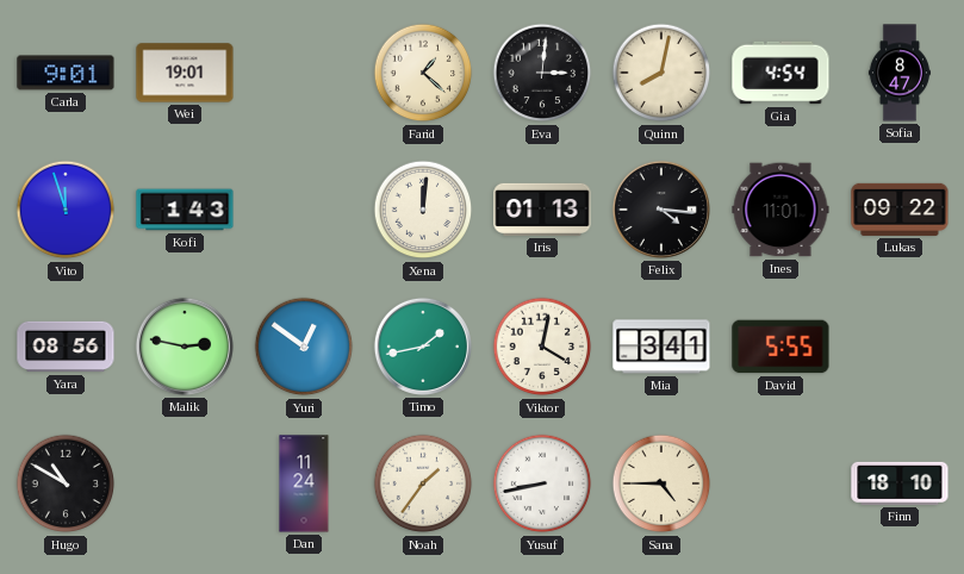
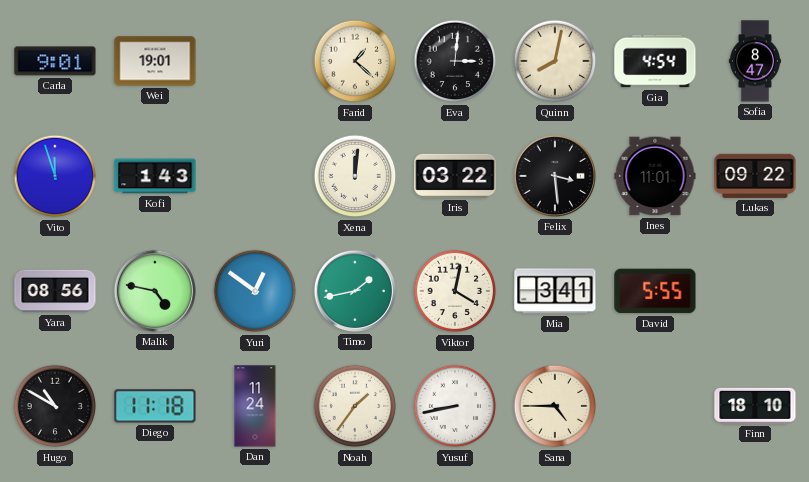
Iris: 01:13 -> 03:22 (455, 176)
Felix: 4:16 -> 3:29 (555, 176)
Malik: 2:47 -> 4:47 (155, 291)
Diego: none -> 11:18 (155, 406)
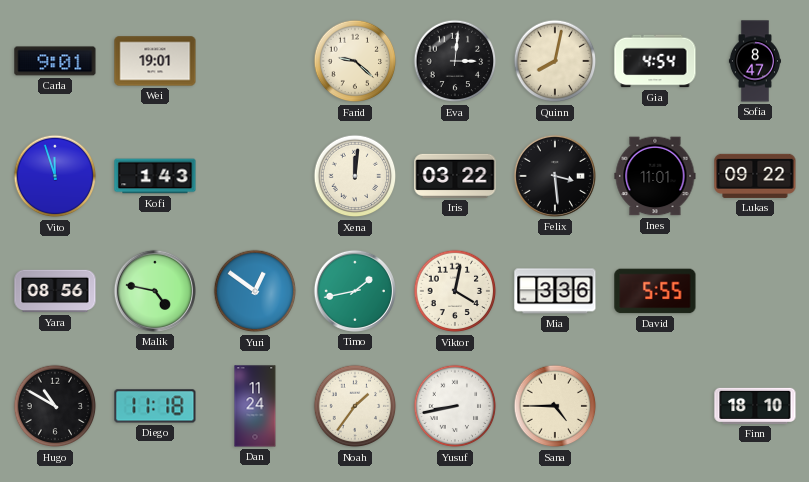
Farid: 1:22 -> 9:22 (355, 61)
Mia: 3:41 -> 3:36 (555, 291)
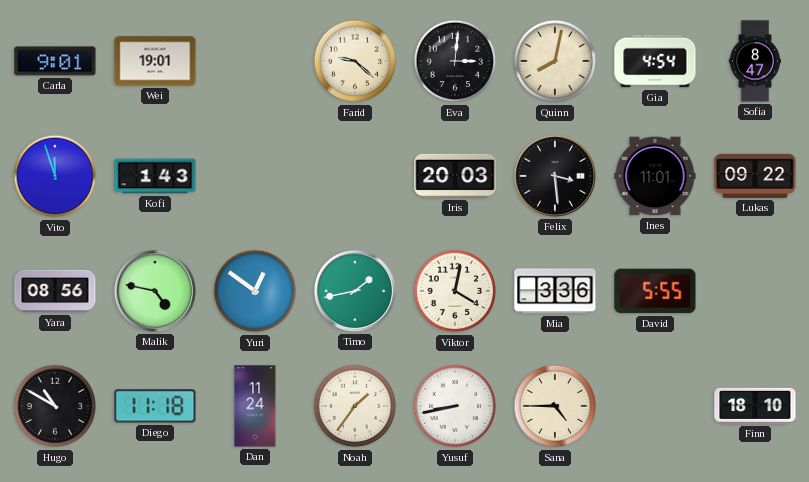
Xena: 12:01 -> none (355, 176)
Iris: 03:22 -> 20:03 (455, 176)
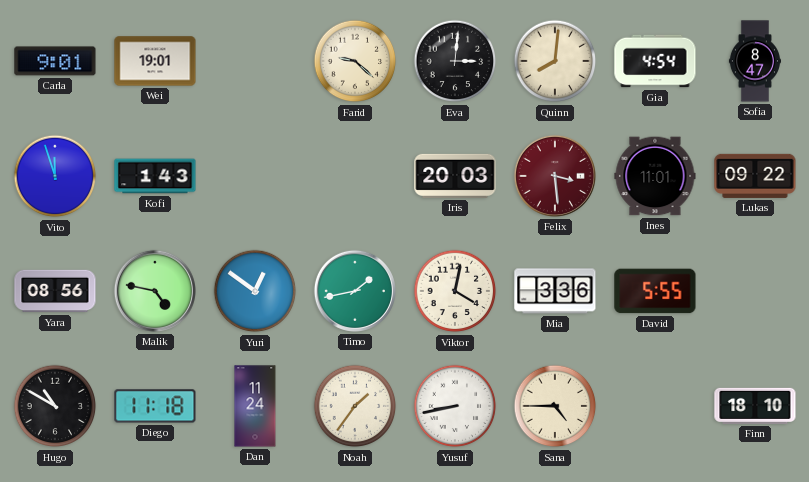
Quinn: 8:02 -> 8:01 (555, 61)
Felix dial: black -> burgundy (555, 176)
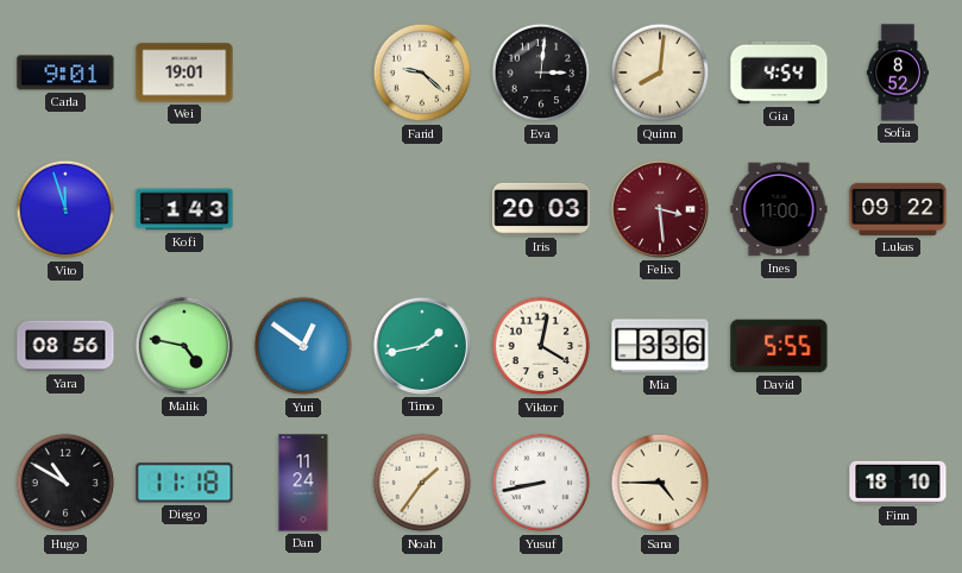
Sofia: 8:47 -> 8:52 (898, 73)
Ines: 11:01 -> 11:00 (779, 209)
